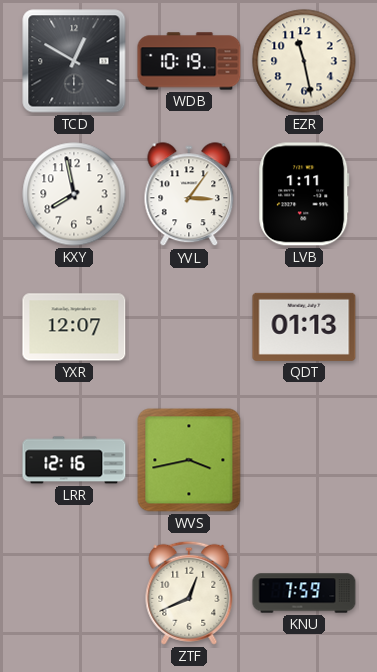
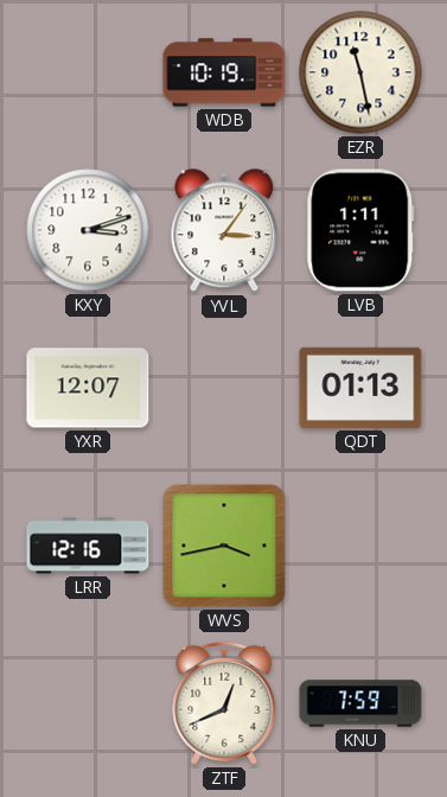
TCD: 12:50 -> none (74, 61)
KXY: 7:58 -> 3:12 (88, 230)
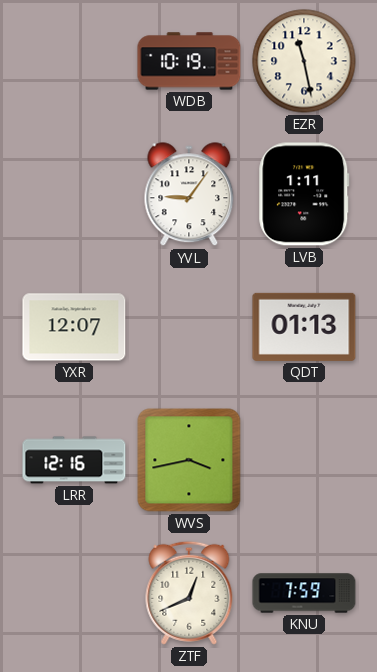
KXY: 3:12 -> none (88, 230)
YVL: 3:06 -> 9:06 (189, 195)
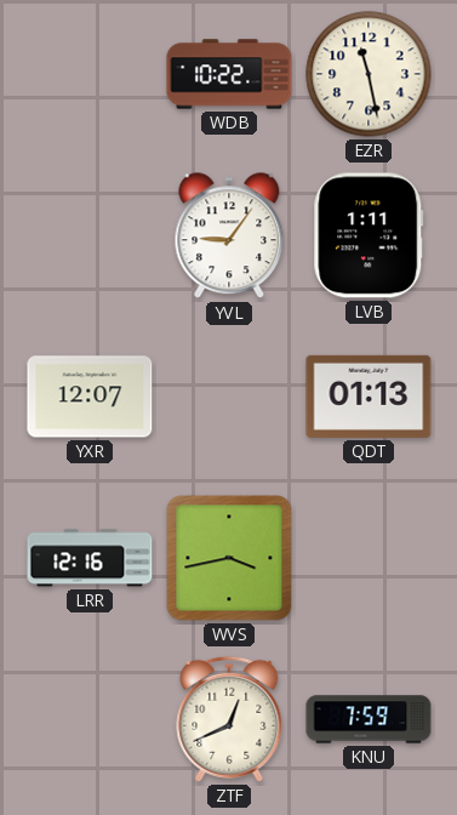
WDB: 10:19 -> 10:22 (229, 74)
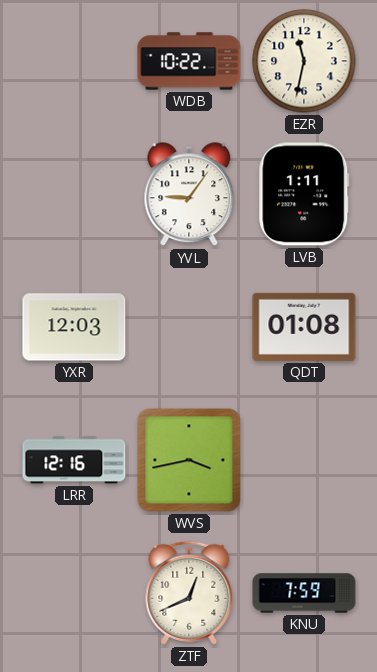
EZR: 11:28 -> 11:32 (304, 61)
YXR: 12:07 -> 12:03 (74, 327)
QDT: 01:13 -> 01:08 (304, 327)
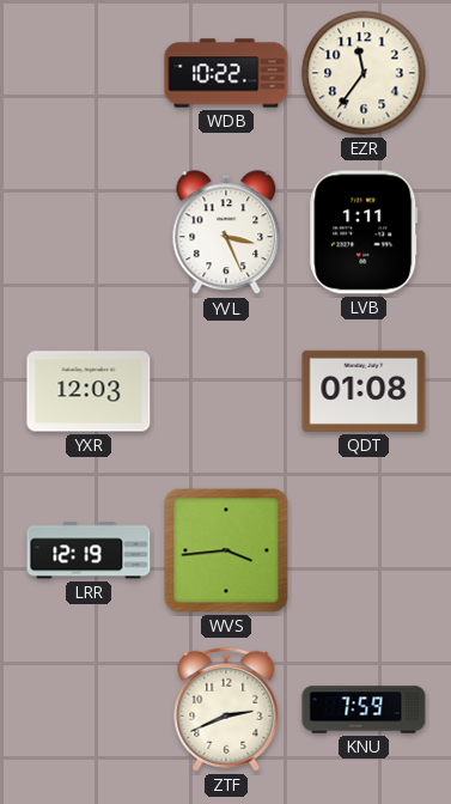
EZR: 11:32 -> 11:36 (364, 73)
YVL: 9:06 -> 3:26 (226, 233)
LRR: 12:16 -> 12:19 (89, 550)
WVS: 3:43 -> 3:44 (226, 550)
ZTF: 12:41 -> 2:41 (226, 709)
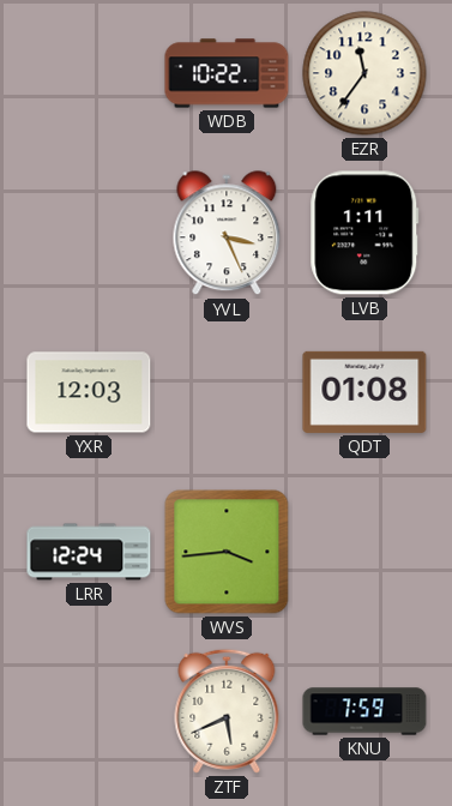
LRR: 12:19 -> 12:24 (89, 552)
ZTF: 2:41 -> 5:41 (227, 711)
